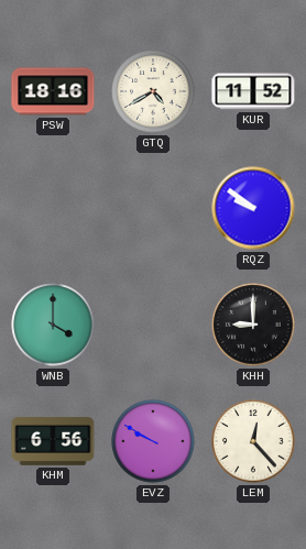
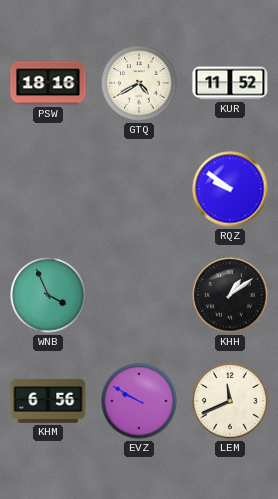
WNB: 4:00 -> 3:56 (48, 295)
KHH: 9:00 -> 1:09 (230, 295)
LEM: 12:23 -> 11:41 (230, 401)
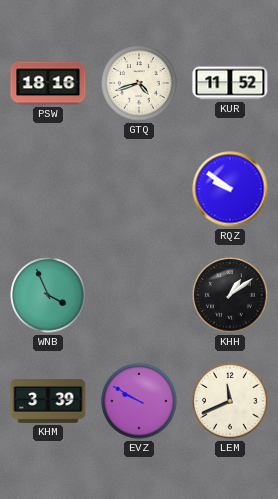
GTQ: 4:40 -> 4:42 (139, 83)
KHM: 6:56 -> 3:39 (48, 401)
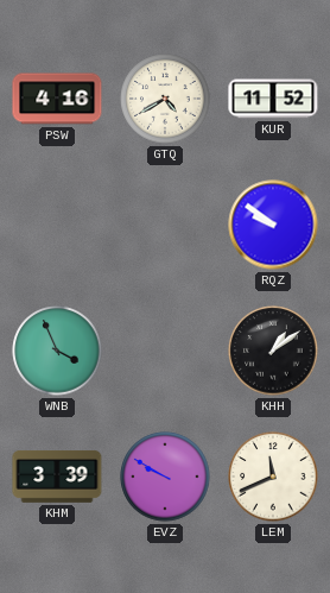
PSW: 18:16 -> 4:16 (57, 99)
GTQ: 4:42 -> 4:40 (165, 99)
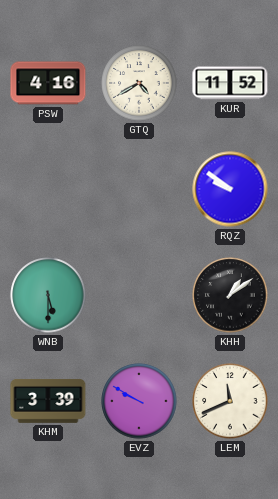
WNB: 3:56 -> 5:30 (48, 295)
